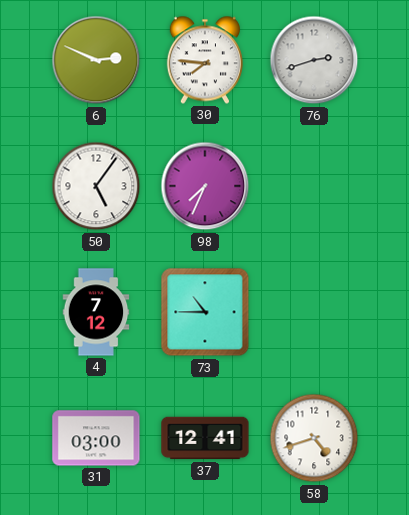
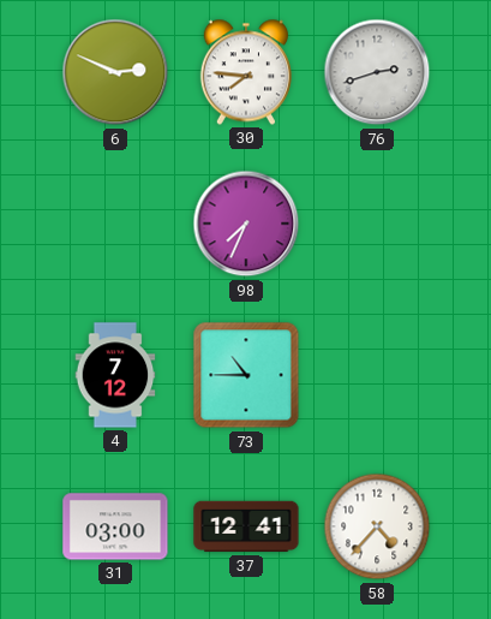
50: 5:06 -> none (96, 186)
58: 4:42 -> 4:37 (377, 526)
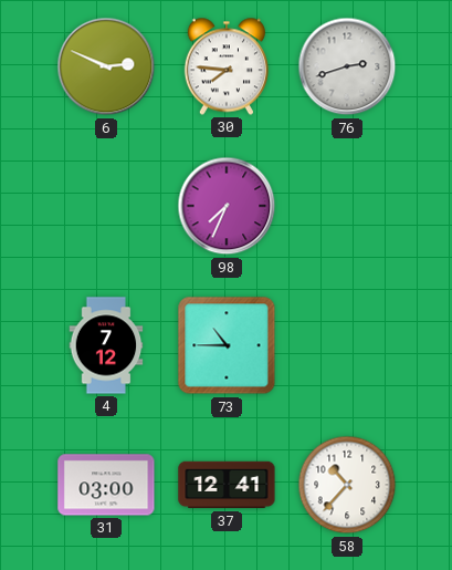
58: 4:37 -> 10:37 (347, 485)
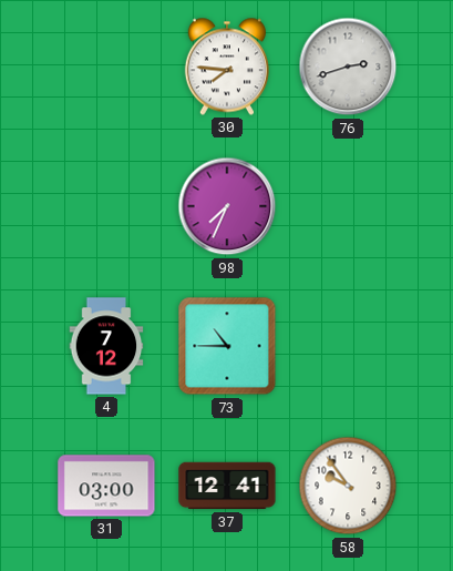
6: 2:49 -> none (106, 66)
58: 10:37 -> 9:54 (348, 486)
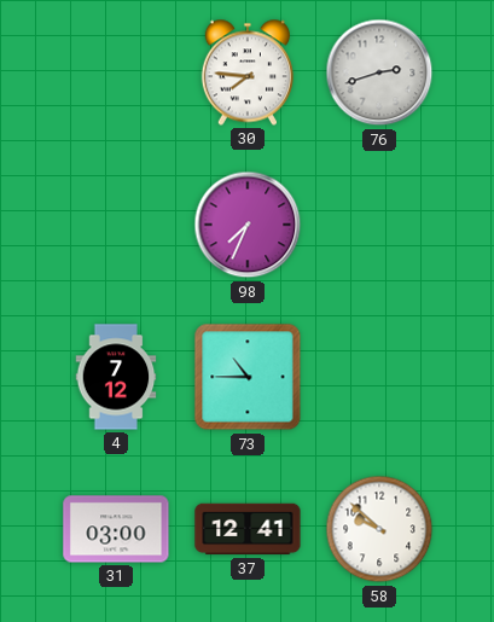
58: 9:54 -> 9:52 (379, 529)
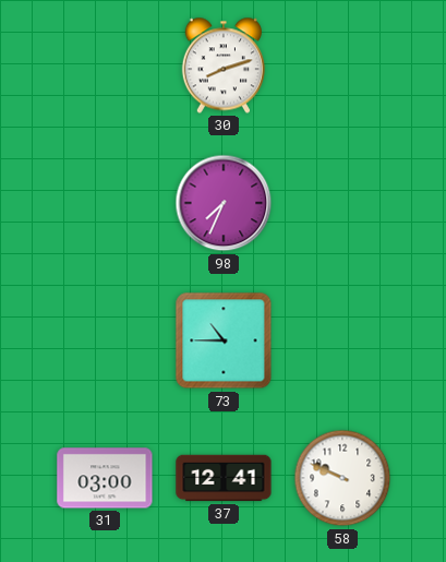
30: 7:46 -> 8:12 (224, 65)
76: 2:42 -> none (379, 72)
4: 7:12 -> none (116, 377)
58: 9:52 -> 9:49 (342, 478)
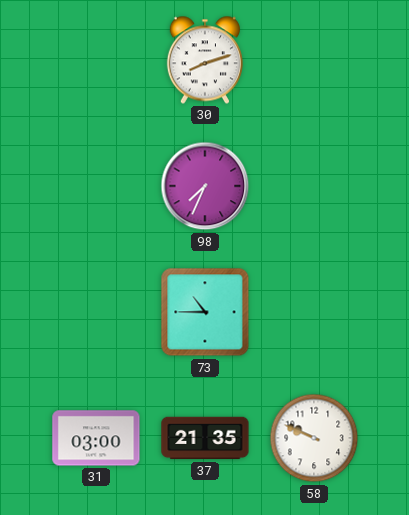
37: 12:41 -> 21:35 (205, 438)
